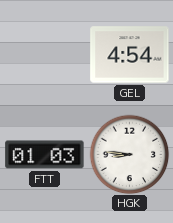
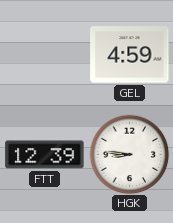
GEL: 4:54 -> 4:59 (130, 55)
FTT: 01:03 -> 12:39 (45, 155)
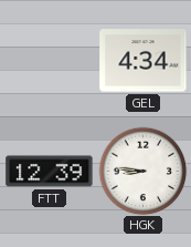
GEL: 4:59 -> 4:34 (144, 61)
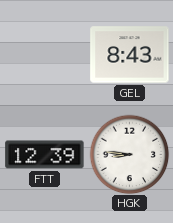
GEL: 4:34 -> 8:43 (130, 55)
